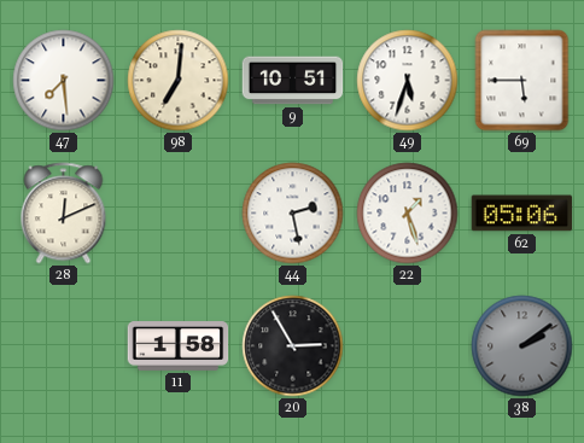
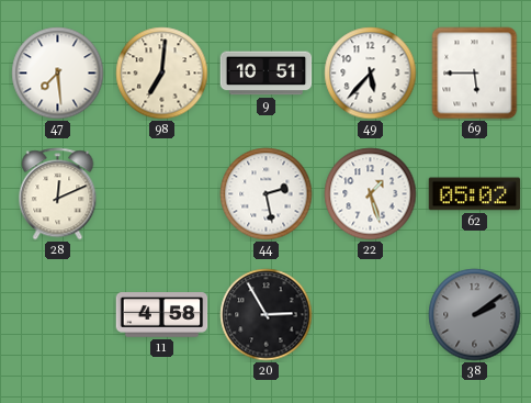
49: 5:33 -> 5:37 (371, 74)
62: 05:06 -> 05:02 (475, 194)
11: 1:58 -> 4:58 (162, 315)
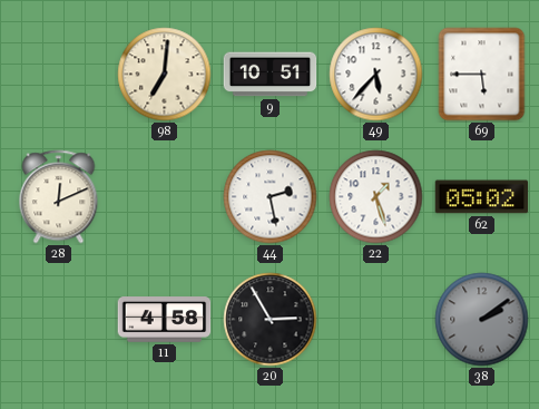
47: 7:29 -> none (58, 74)
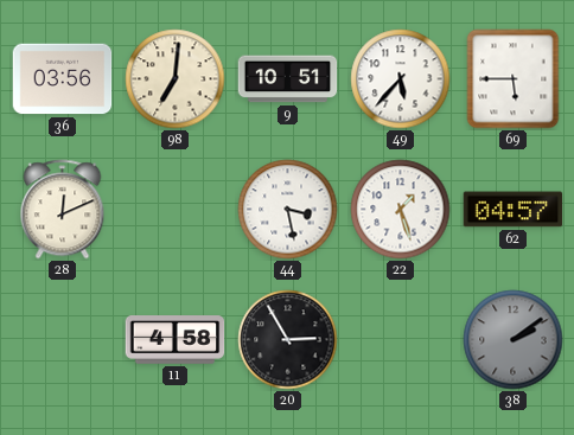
36: none -> 03:56 (63, 79)
44: 2:28 -> 3:28 (288, 210)
62: 05:02 -> 04:57 (514, 210)
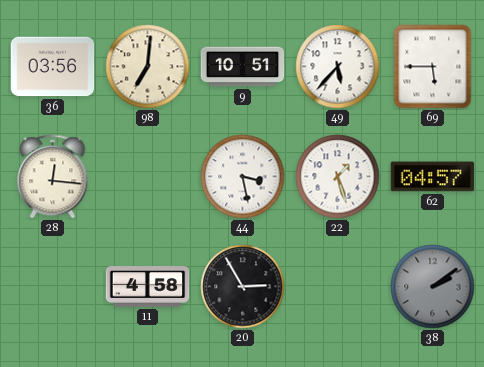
28: 12:11 -> 12:16 (53, 177)
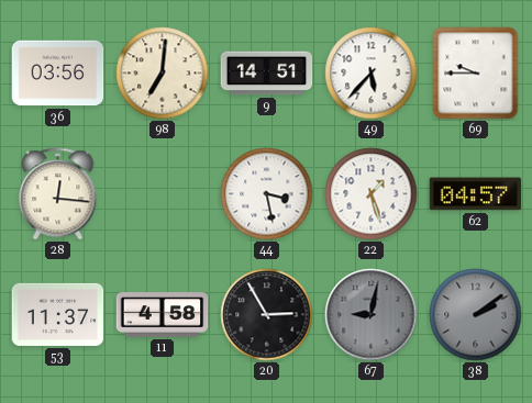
9: 10:51 -> 14:51 (267, 74)
69: 5:45 -> 9:45 (476, 74)
53: none -> 11:37 (58, 314)
67: none -> 9:02 (372, 315)
